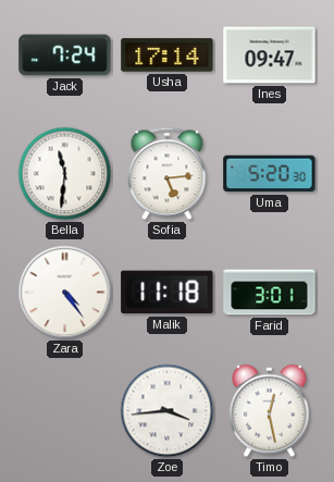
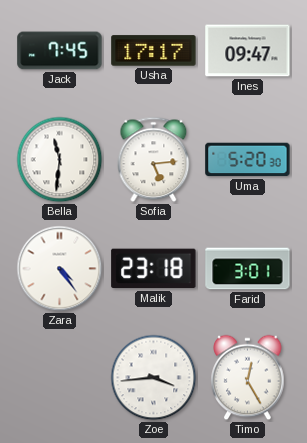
Jack: 7:24 -> 7:45 (60, 51)
Usha: 17:14 -> 17:17 (154, 51)
Malik: 11:18 -> 23:18 (154, 269)
Timo: 12:28 -> 12:25 (248, 378)
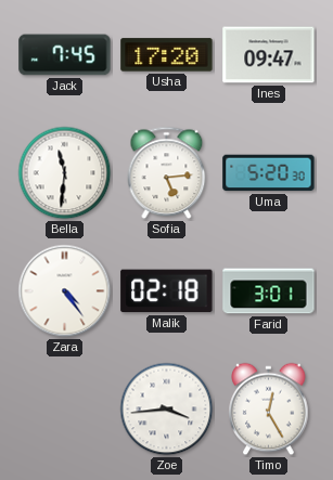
Usha: 17:17 -> 17:20 (167, 55)
Malik: 23:18 -> 02:18 (167, 291)
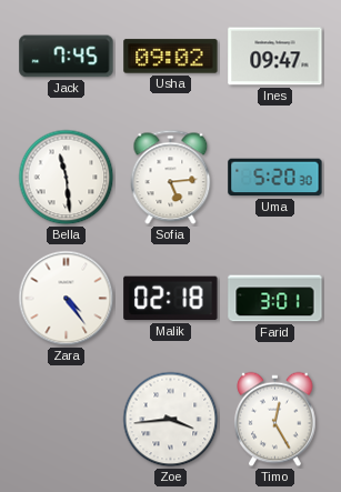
Usha: 17:20 -> 09:02 (171, 57)
Bella: 11:31 -> 11:29 (67, 178)
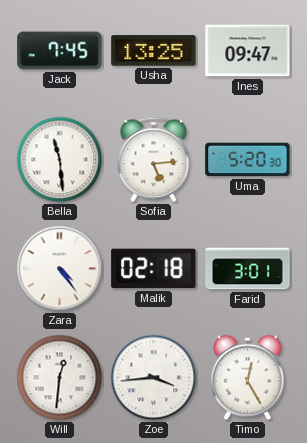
Usha: 09:02 -> 13:25 (154, 51)
Will: none -> 12:31 (60, 378)
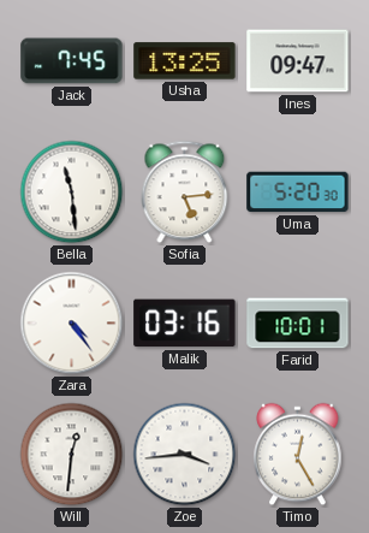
Malik: 02:18 -> 03:16 (185, 324)
Farid: 3:01 -> 10:01 (298, 324)
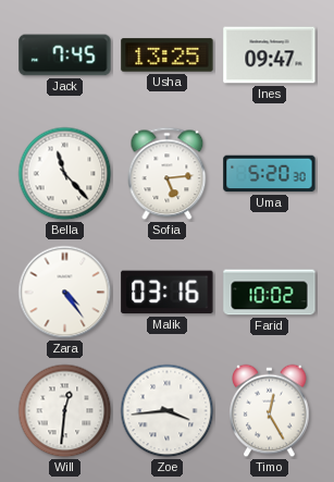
Bella: 11:29 -> 11:23 (65, 174)
Farid: 10:01 -> 10:02 (270, 293)
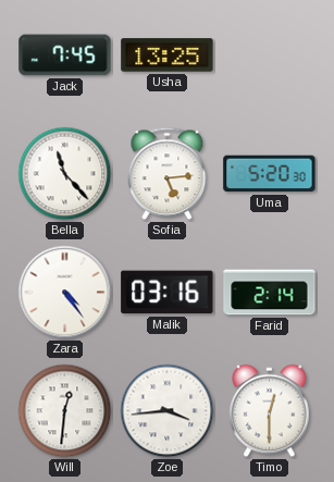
Ines: 09:47 -> none (270, 55)
Farid: 10:02 -> 2:14 (270, 293)
Timo: 12:25 -> 12:30 (270, 411)
